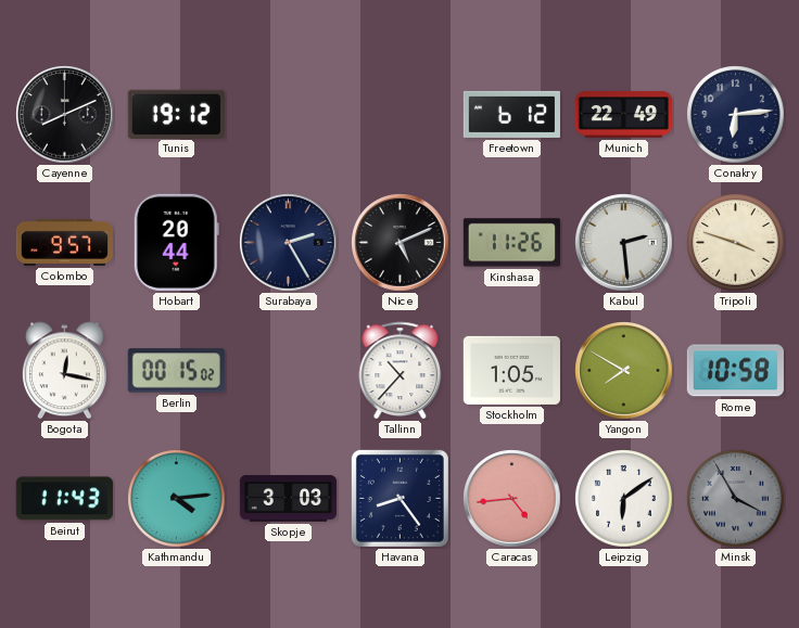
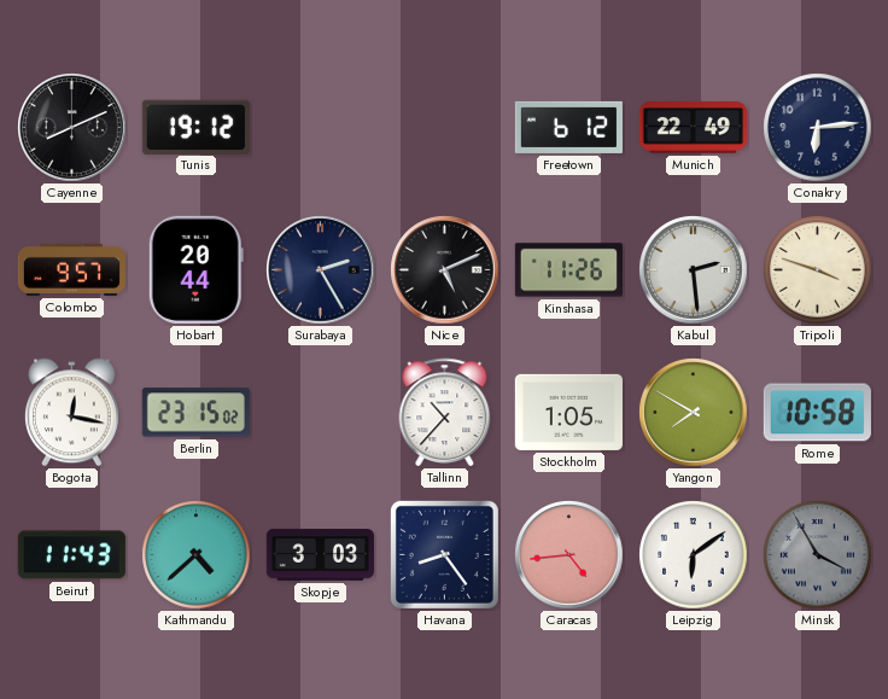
Berlin: 00:15 -> 23:15 (195, 413)
Kathmandu: 4:14 -> 4:38 (197, 555)
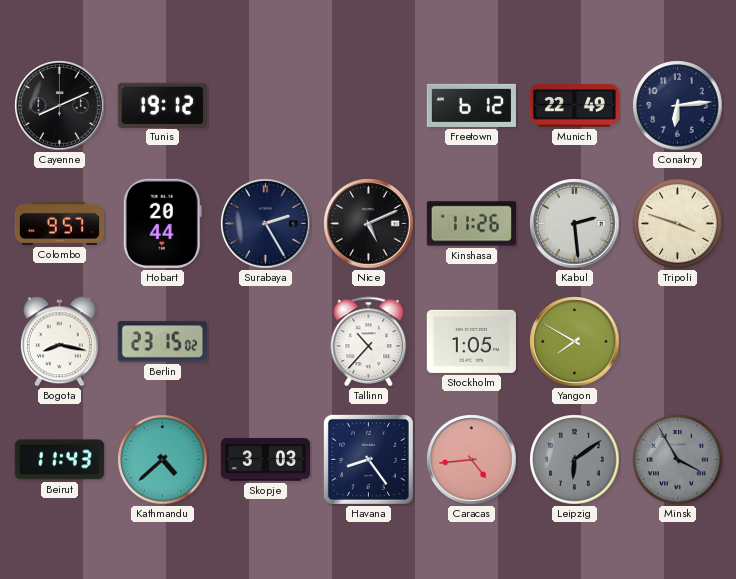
Bogota: 12:17 -> 8:17 (59, 342)
Rome: 10:58 -> none (817, 413)
Leipzig dial: white -> grey (575, 460)
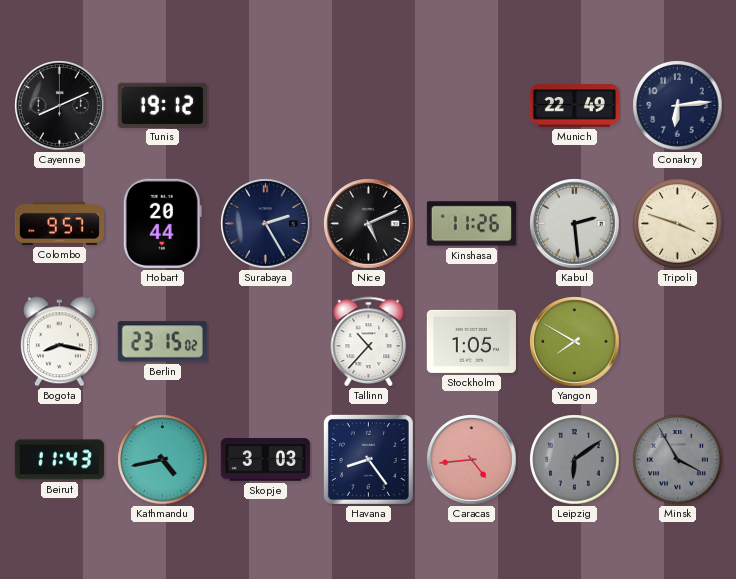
Freetown: 6:12 -> none (471, 105)
Kathmandu: 4:38 -> 4:43 (163, 460)
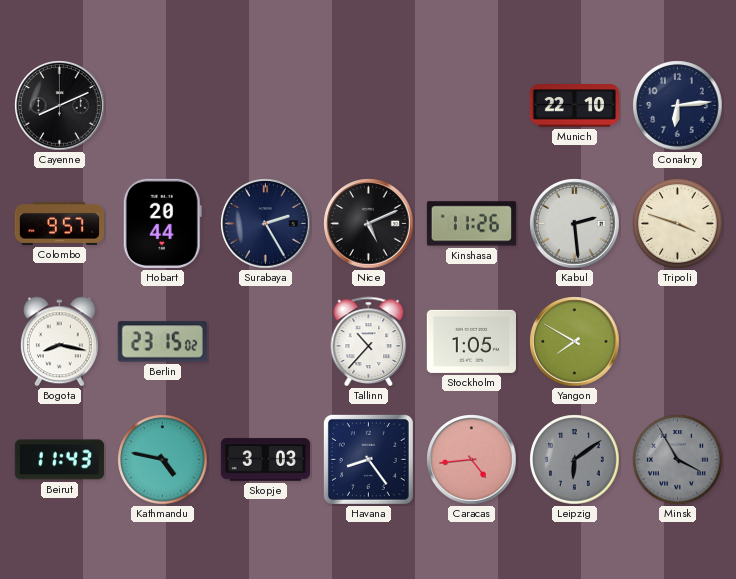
Tunis: 19:12 -> none (162, 105)
Munich: 22:49 -> 22:10 (574, 106)
Kathmandu: 4:43 -> 4:47 (163, 460)
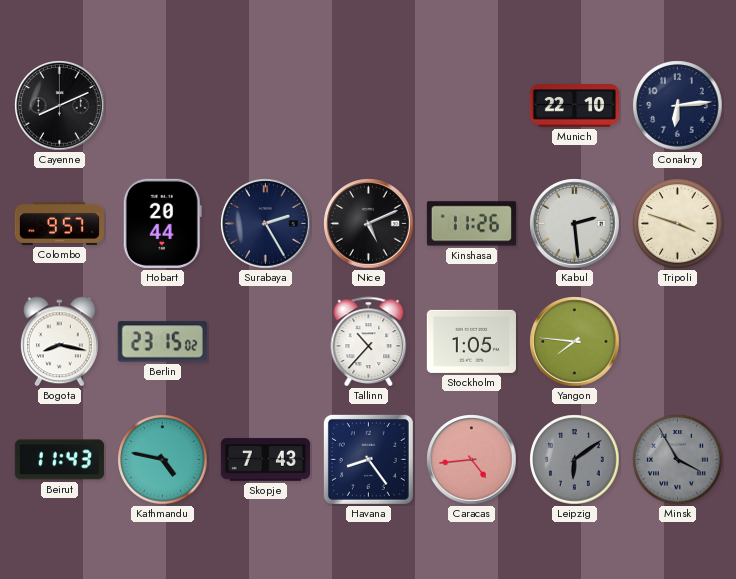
Yangon: 7:50 -> 7:46 (575, 342)
Skopje: 3:03 -> 7:43 (265, 460)
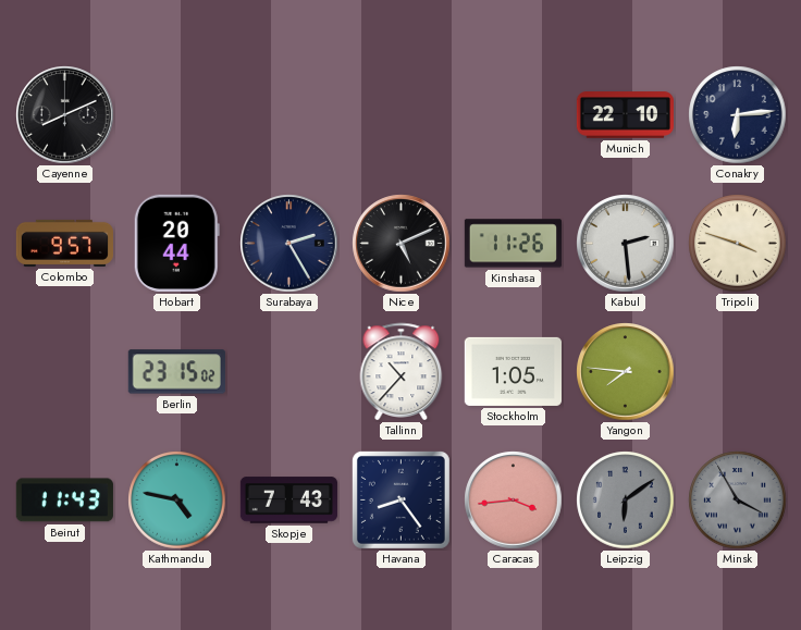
Bogota: 8:17 -> none (59, 342)
Caracas: 4:44 -> 3:44 (514, 501)
